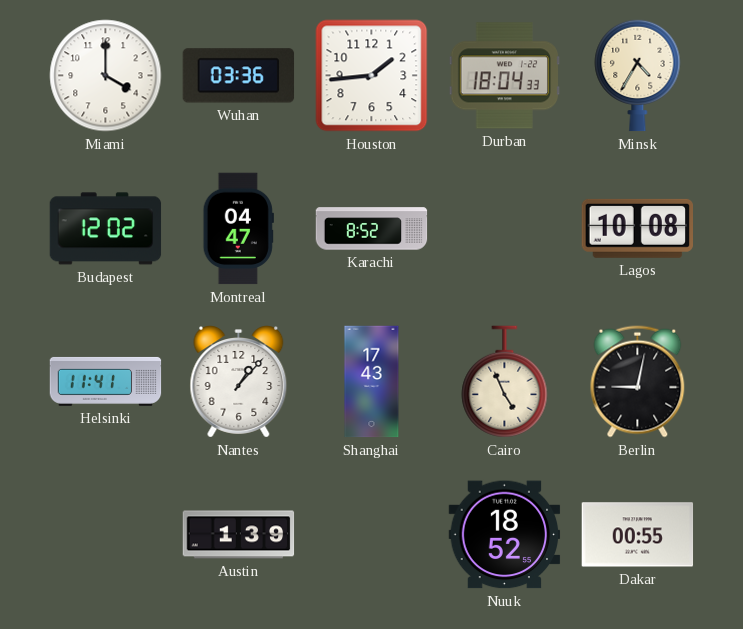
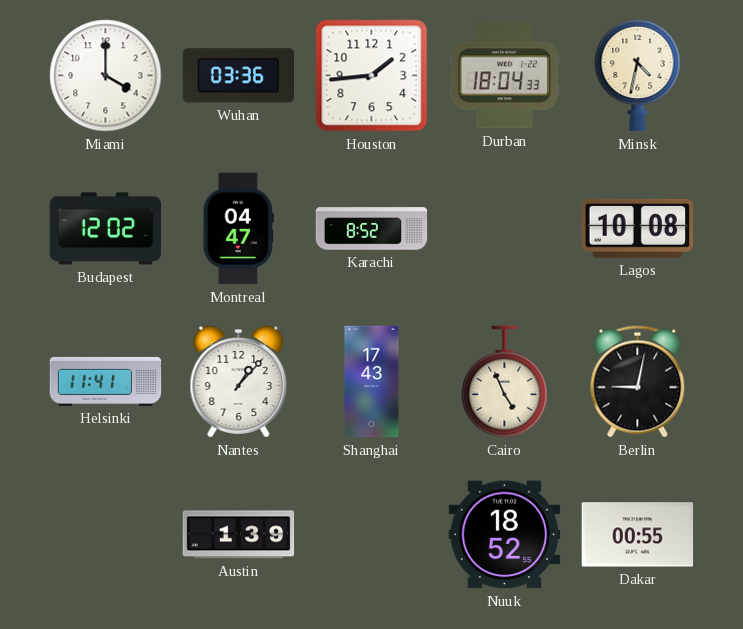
Minsk: 4:35 -> 4:32 (638, 75)
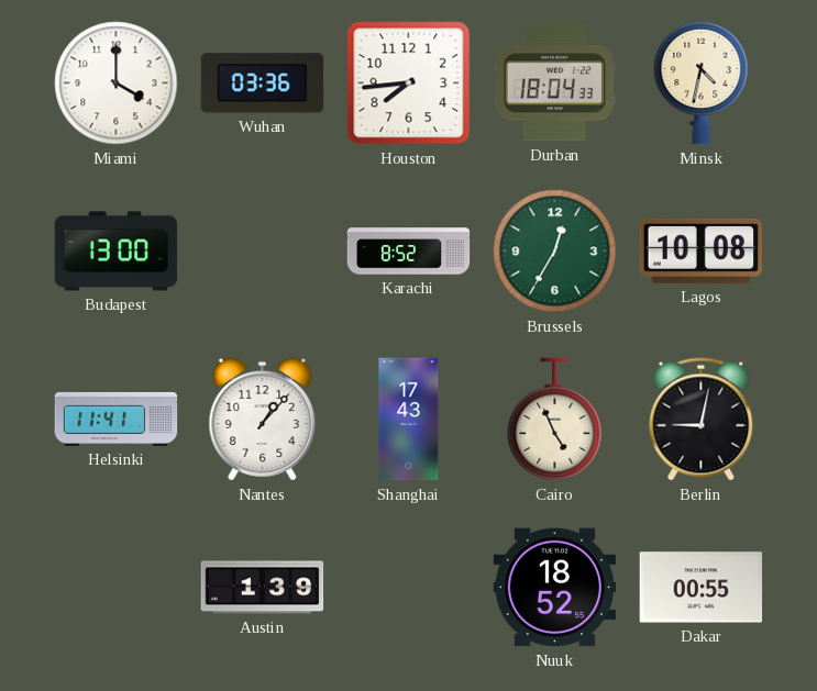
Houston: 1:44 -> 7:44 (409, 83)
Budapest: 12:02 -> 13:00 (117, 252)
Montreal: 04:47 -> none (238, 229)
Brussels: none -> 12:35 (555, 252)
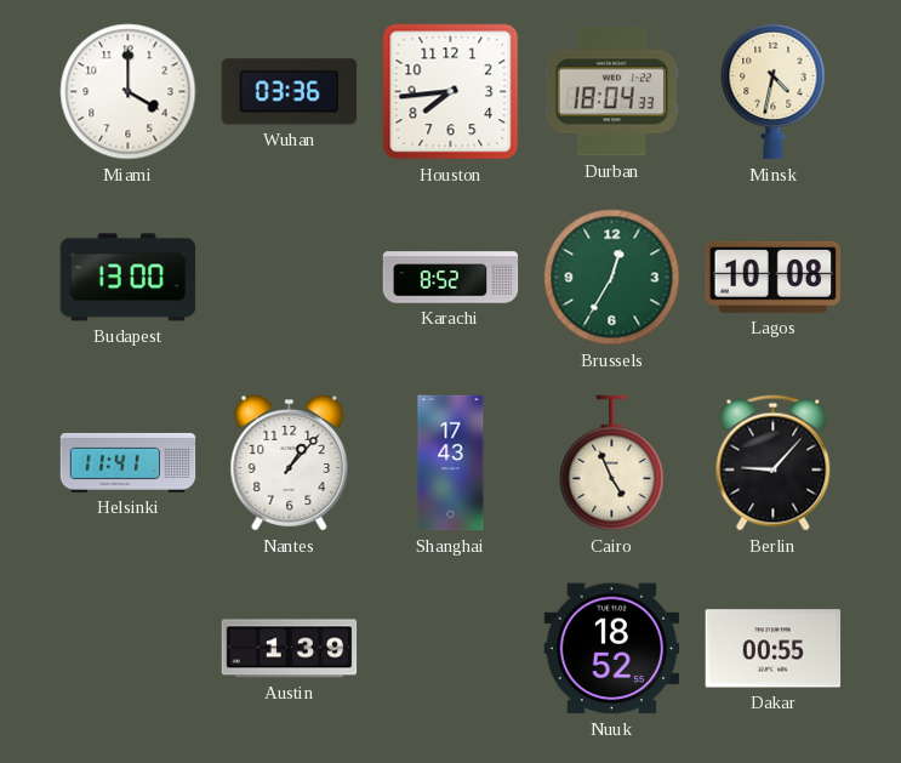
Berlin: 9:02 -> 9:07 (774, 463)
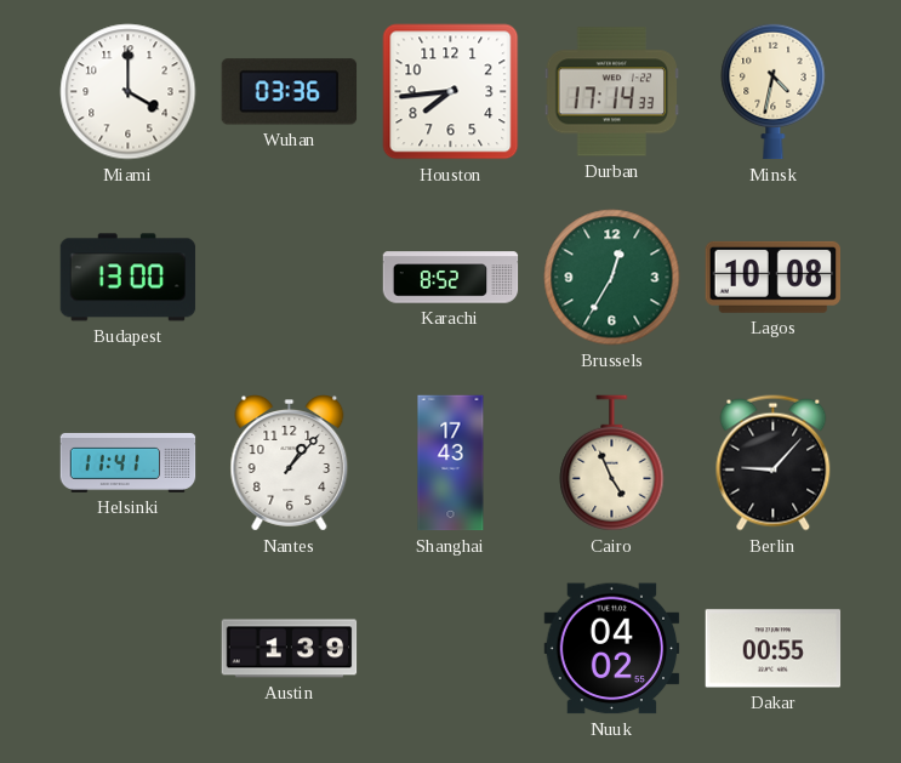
Durban: 18:04 -> 17:14 (612, 92)
Nuuk: 18:52 -> 04:02 (612, 649)
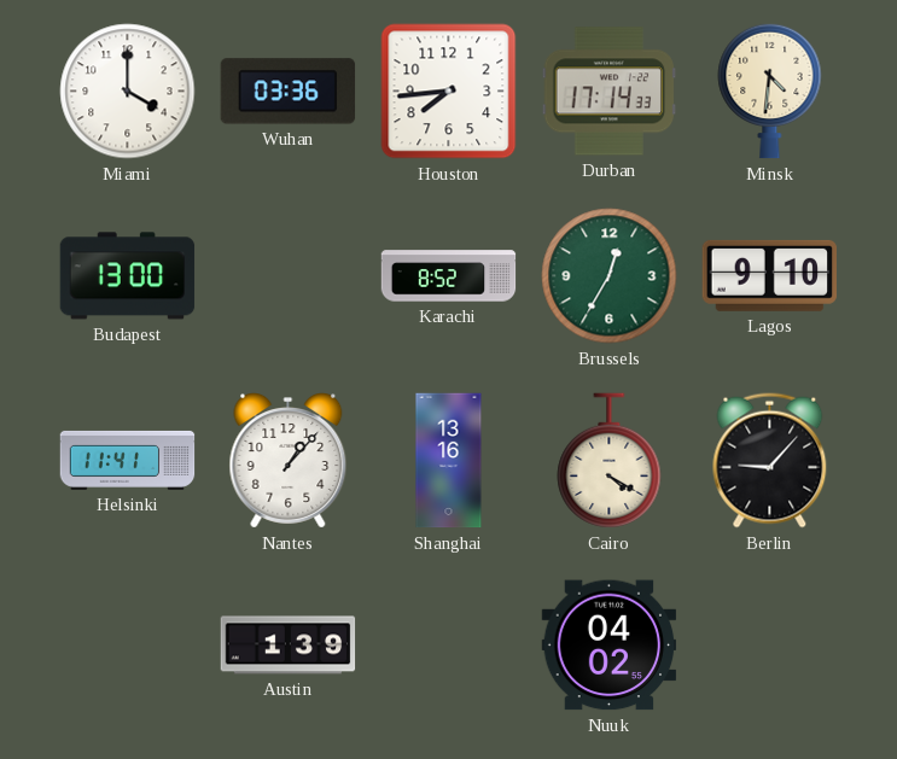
Minsk: 4:32 -> 4:31 (770, 91)
Lagos: 10:08 -> 9:10 (769, 275)
Shanghai: 17:43 -> 13:16 (449, 461)
Cairo: 4:56 -> 4:20 (610, 461)
Dakar: 00:55 -> none (774, 649)
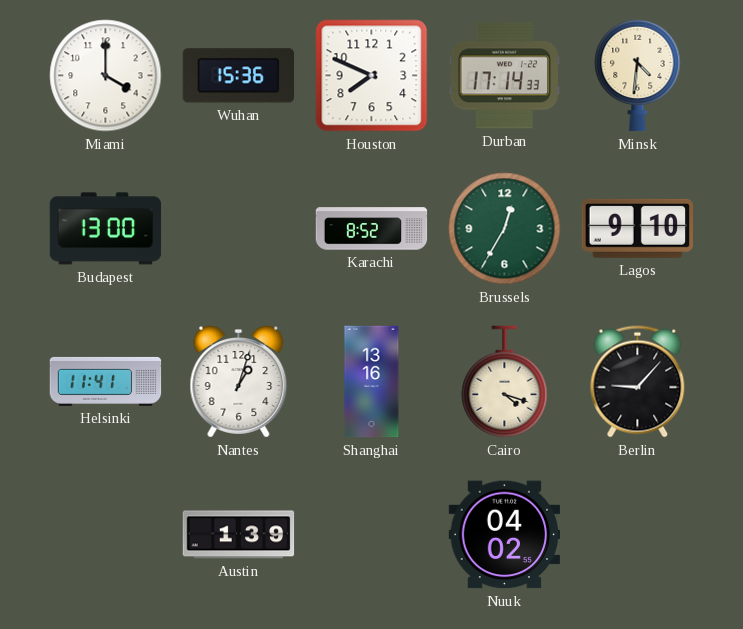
Wuhan: 03:36 -> 15:36 (239, 76)
Houston: 7:44 -> 7:49 (372, 76)
Nantes: 1:07 -> 1:03 (239, 382)
Cairo: 4:20 -> 4:18 (505, 382)
